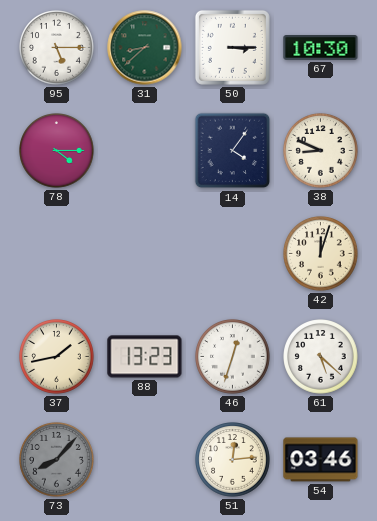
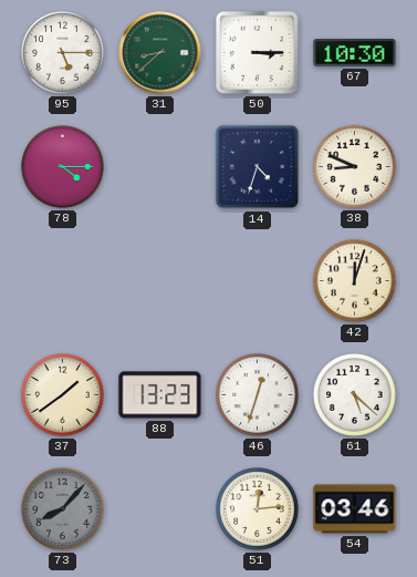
14: 4:06 -> 4:33 (258, 167)
37: 1:43 -> 1:39 (63, 395)
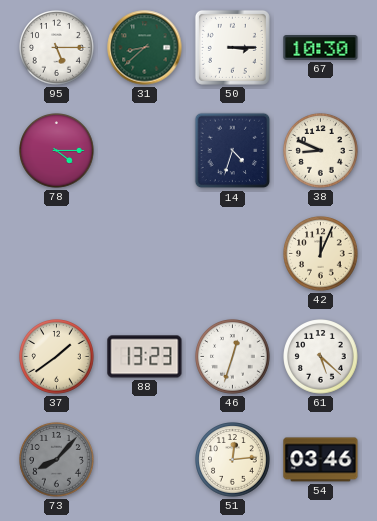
42: 12:03 -> 12:04 (321, 254)
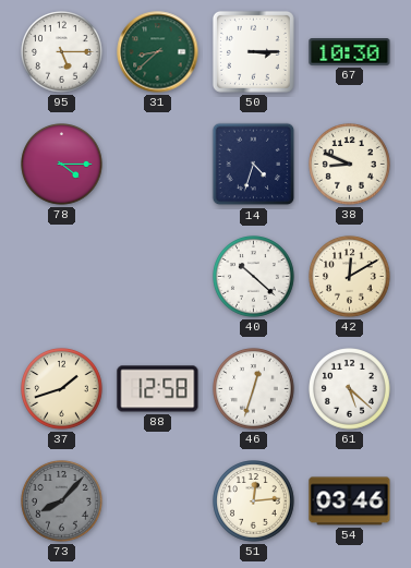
40: none -> 10:22 (254, 277)
42: 12:04 -> 12:10 (350, 277)
37: 1:39 -> 1:42 (62, 389)
88: 13:23 -> 12:58 (158, 389)
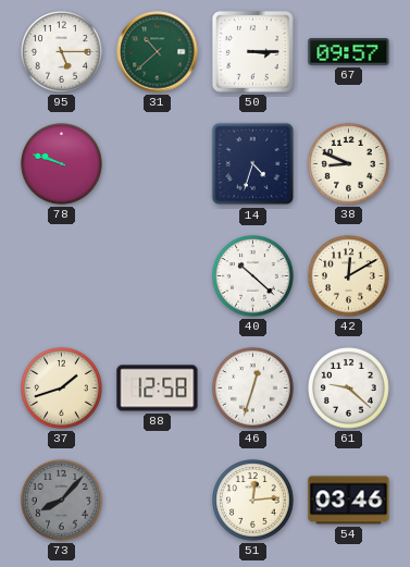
31: 8:38 -> 10:38 (158, 52)
67: 10:30 -> 09:57 (349, 52)
78: 4:15 -> 9:48 (62, 164)
61: 5:22 -> 9:22 (349, 389)
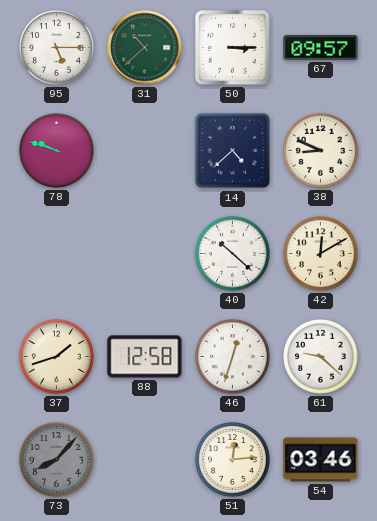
14: 4:33 -> 4:38 (233, 151)
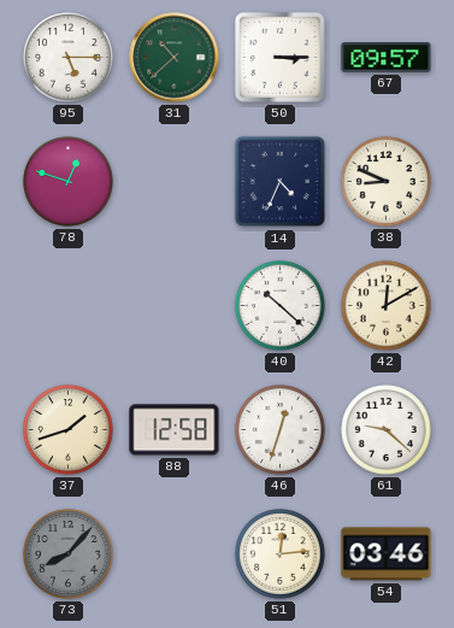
78: 9:48 -> 12:48 (69, 182)
14: 4:38 -> 4:34 (281, 182)
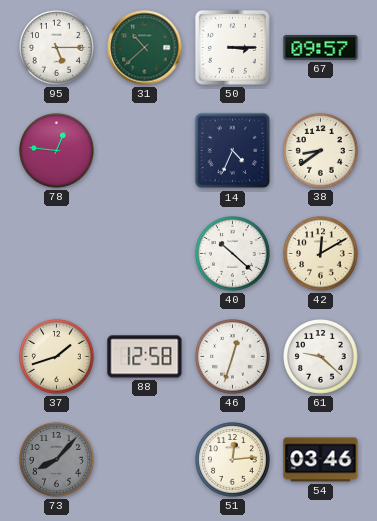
78: 12:48 -> 12:46 (57, 151)
38: 8:49 -> 8:39 (321, 151)
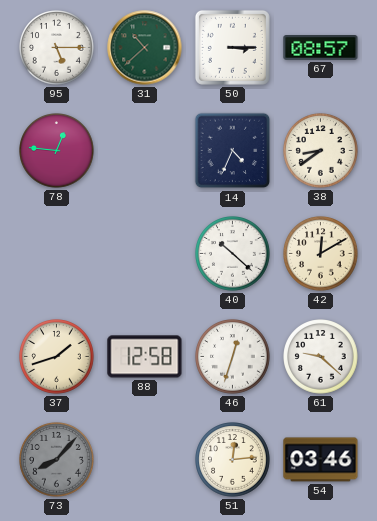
67: 09:57 -> 08:57 (321, 48)
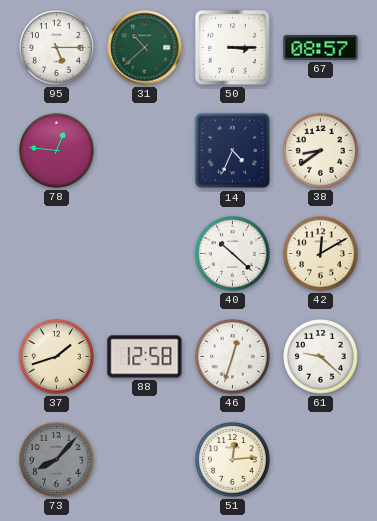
54: 03:46 -> none (321, 460)
